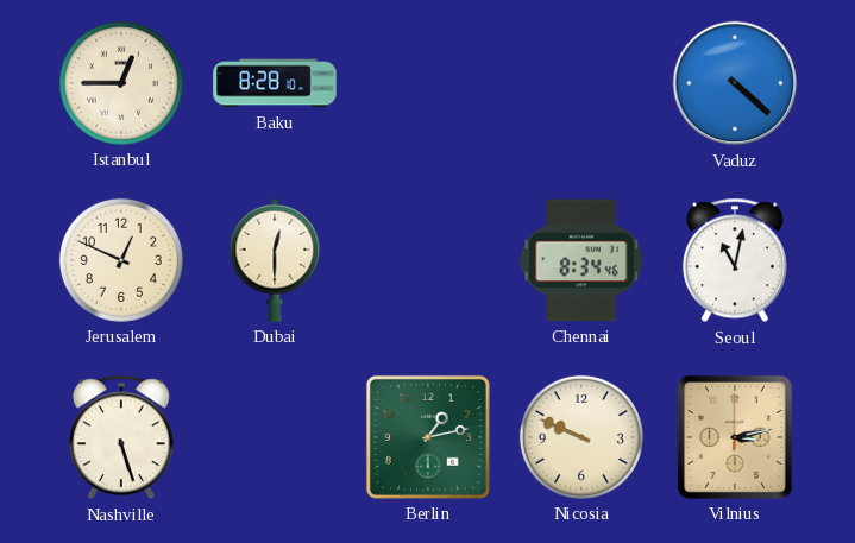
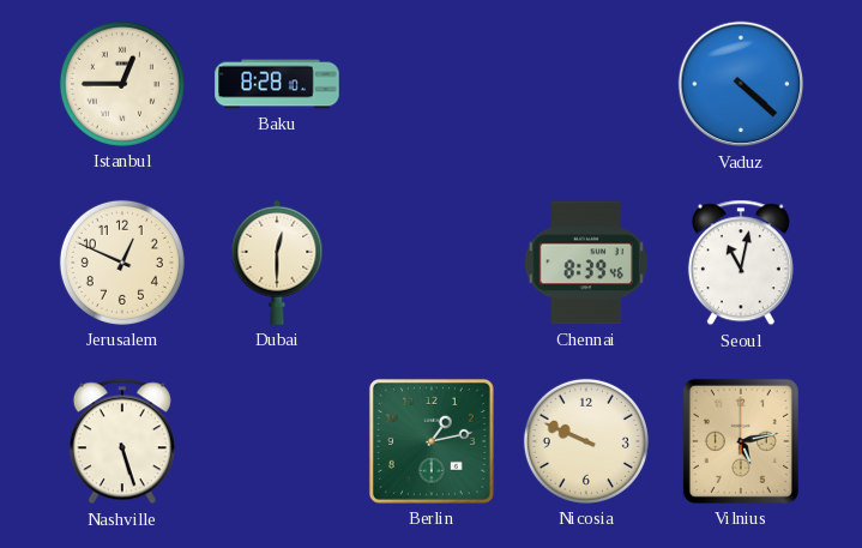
Chennai: 8:34 -> 8:39 (586, 263)
Vilnius: 3:13 -> 5:13 (741, 441)
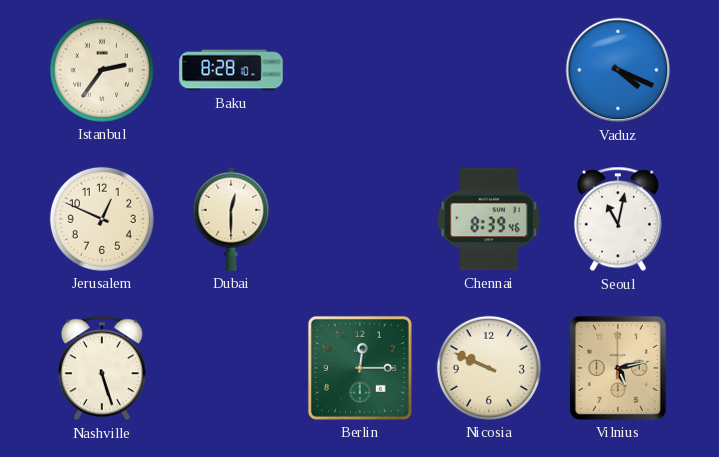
Istanbul: 12:45 -> 2:36 (102, 70)
Vaduz: 4:22 -> 4:19 (618, 70)
Berlin: 1:13 -> 12:15 (360, 368)
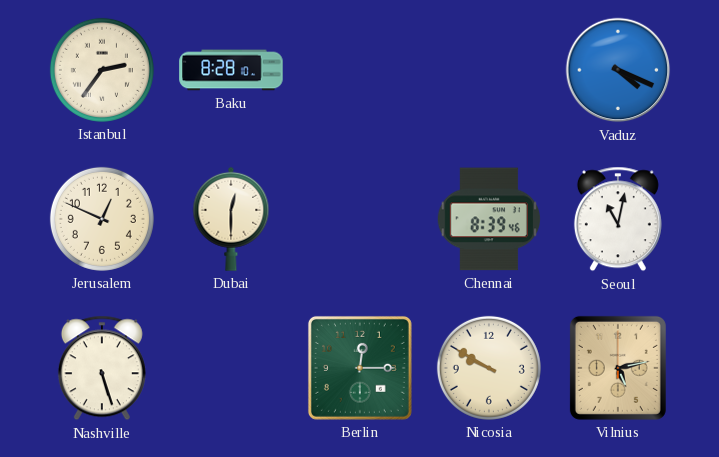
Nicosia: 9:49 -> 9:50 (489, 368)
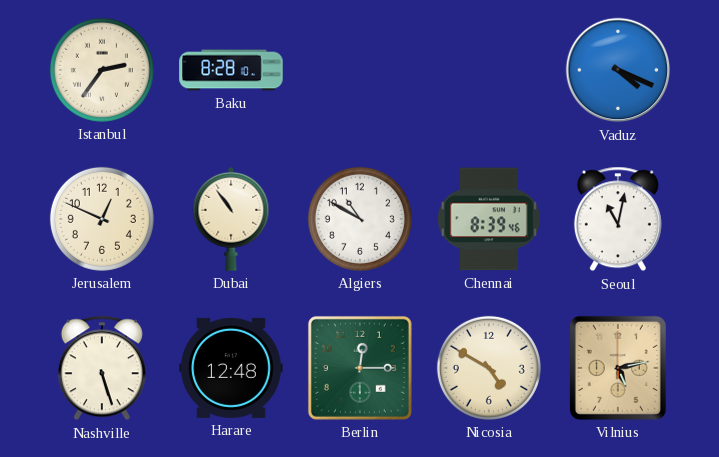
Dubai: 12:30 -> 10:54 (231, 219)
Algiers: none -> 10:50 (360, 219)
Harare: none -> 12:48 (231, 368)
Nicosia: 9:50 -> 4:50 (489, 368)
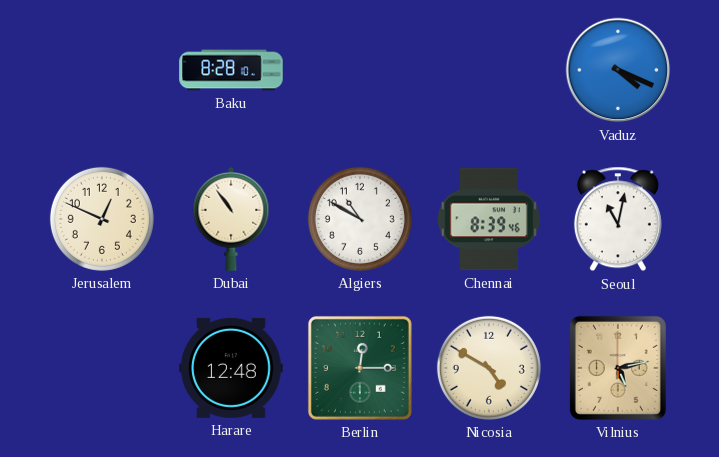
Istanbul: 2:36 -> none (102, 70)
Nashville: 5:27 -> none (102, 368)
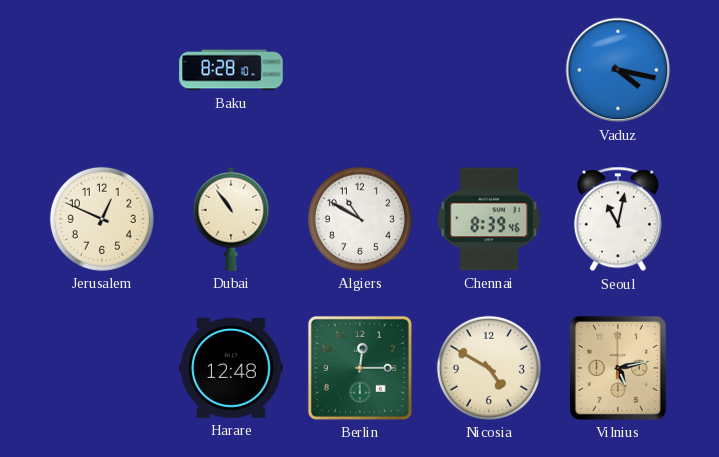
Vaduz: 4:19 -> 4:17 (618, 70)
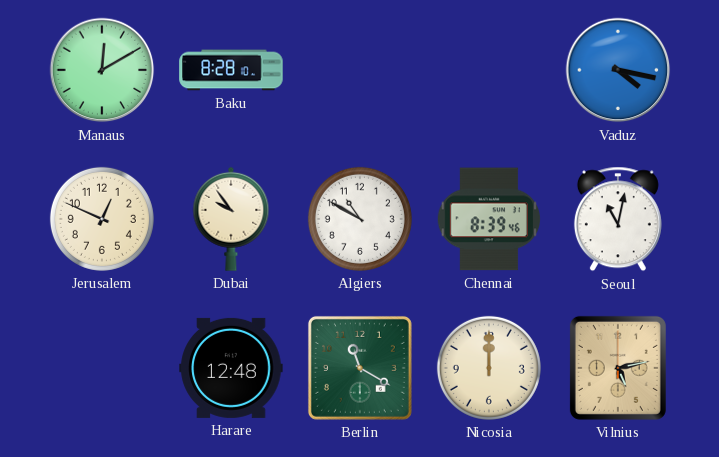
Manaus: none -> 12:10 (102, 70)
Dubai: 10:54 -> 9:54 (231, 219)
Berlin: 12:15 -> 11:20 (360, 368)
Nicosia: 4:50 -> 12:00 (489, 368)
